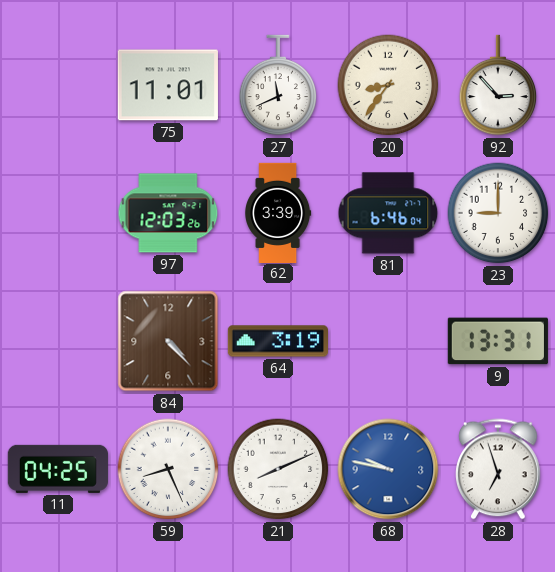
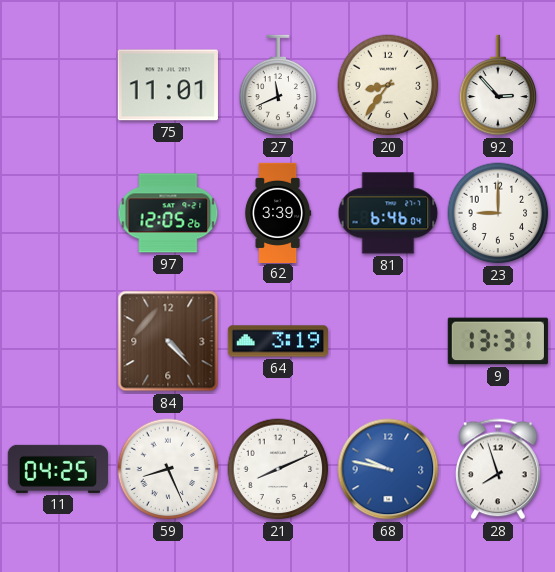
97: 12:03 -> 12:05 (168, 213)
28: 6:57 -> 7:57 (498, 469)
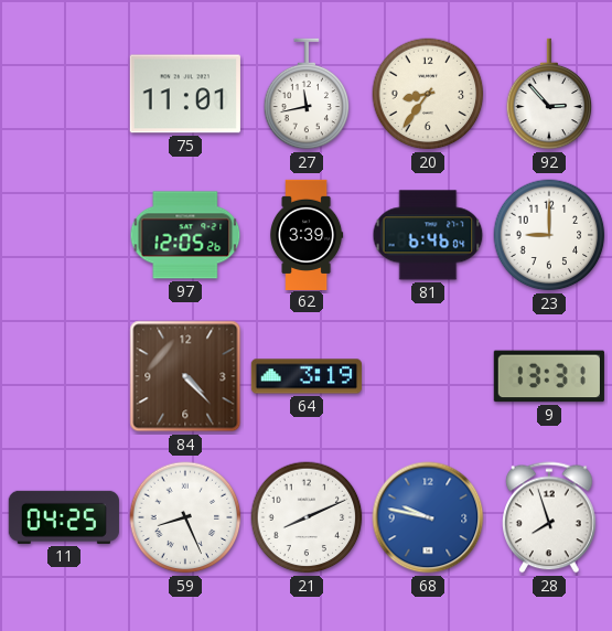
27: 11:41 -> 11:43 (307, 94)
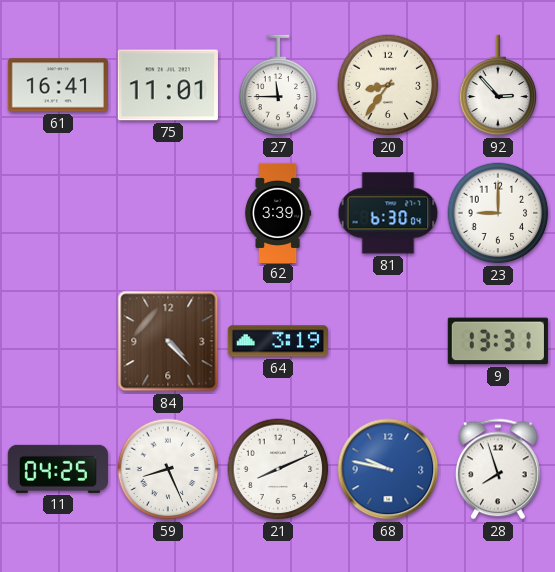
61: none -> 16:41 (58, 85)
27: 11:43 -> 11:45 (278, 85)
97: 12:05 -> none (185, 235)
81: 6:46 -> 6:30 (388, 213)
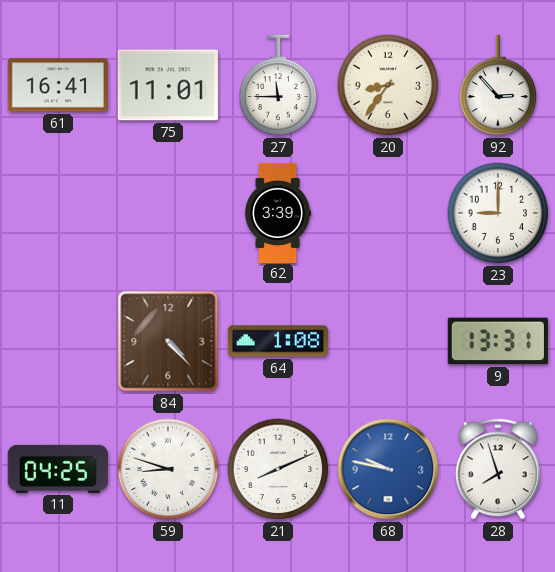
81: 6:30 -> none (388, 213)
64: 3:19 -> 1:08 (277, 341)
59: 8:26 -> 8:48 (168, 469)
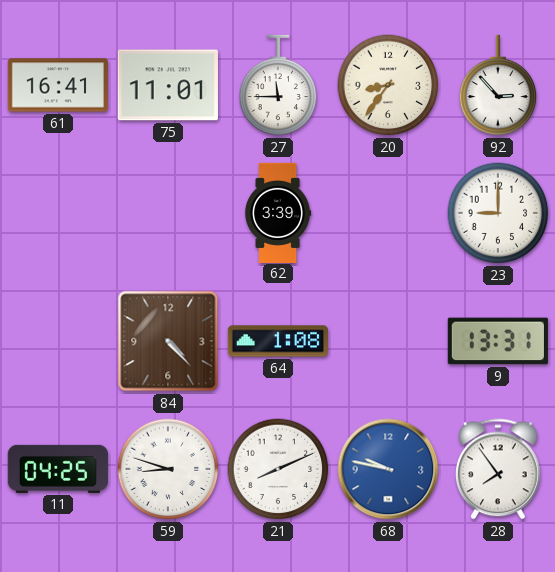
28: 7:57 -> 7:54 (498, 469)
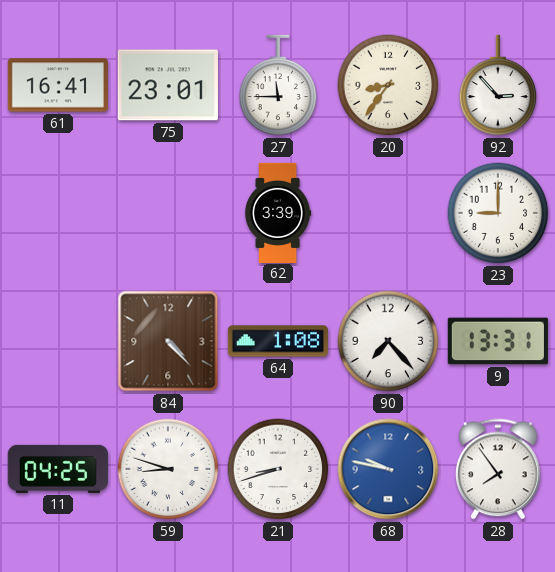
75: 11:01 -> 23:01 (168, 85)
90: none -> 7:23 (388, 341)
21: 8:11 -> 8:42 (278, 469)
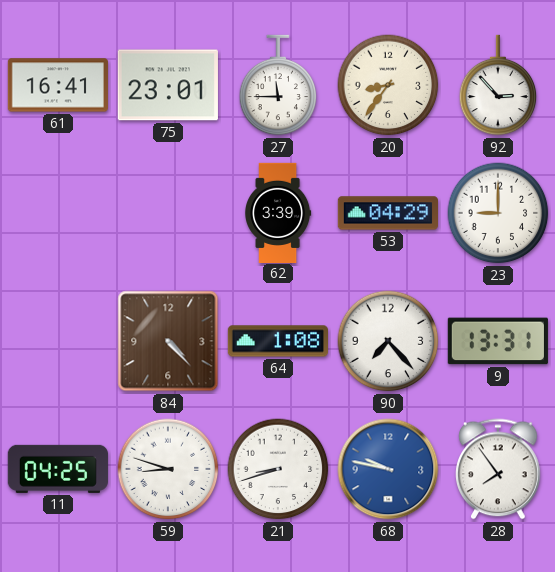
53: none -> 04:29 (387, 213)
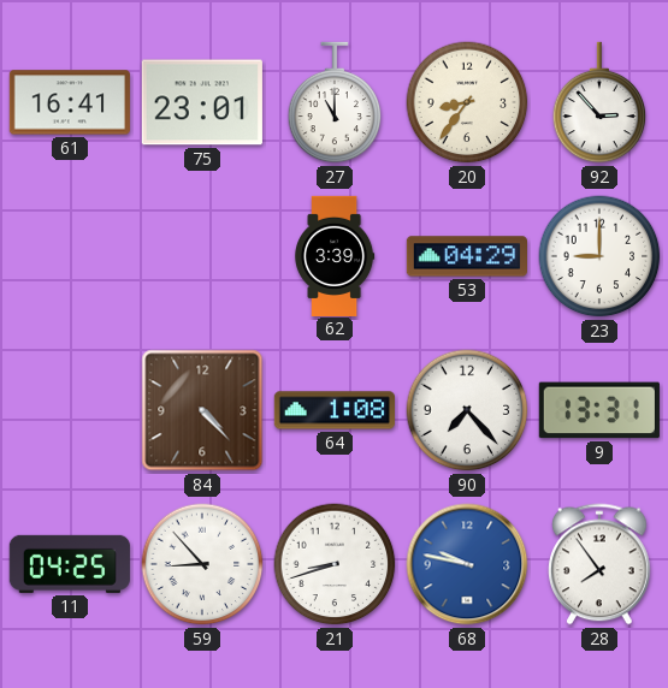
27: 11:45 -> 11:00 (335, 102)
59: 8:48 -> 8:53 (202, 564)
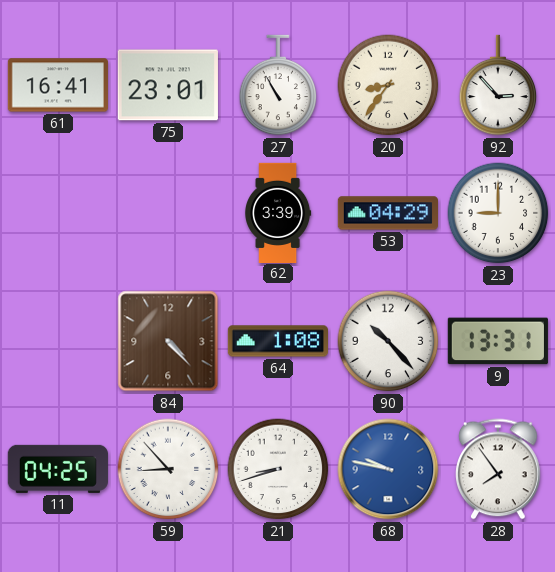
27: 11:00 -> 10:55 (278, 85)
90: 7:23 -> 10:23 (388, 341)
